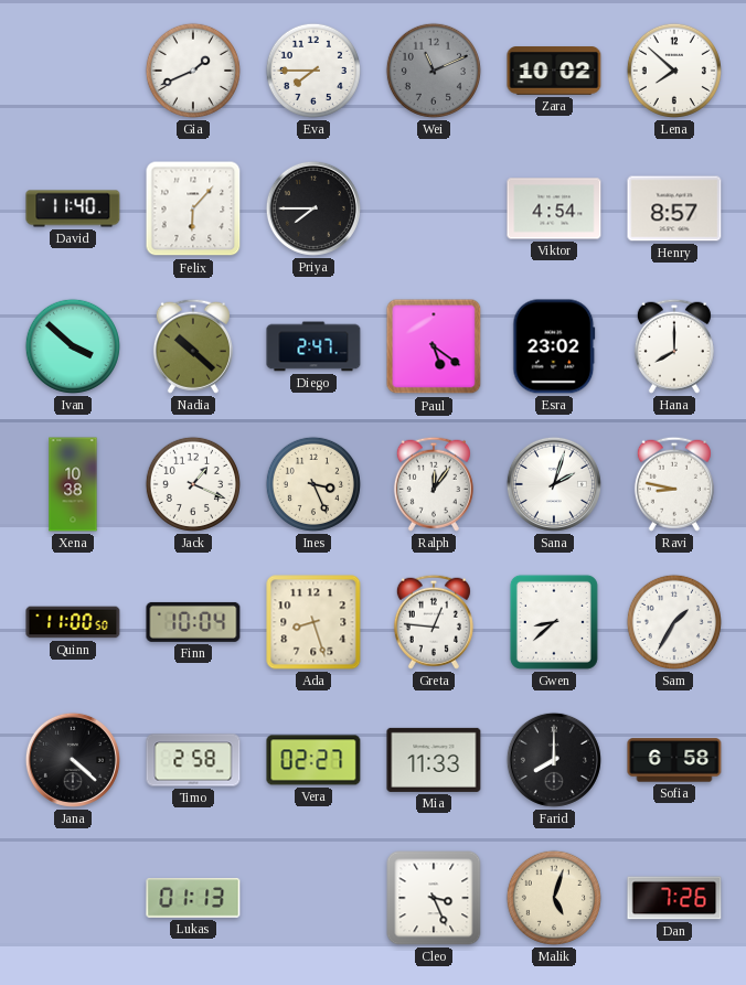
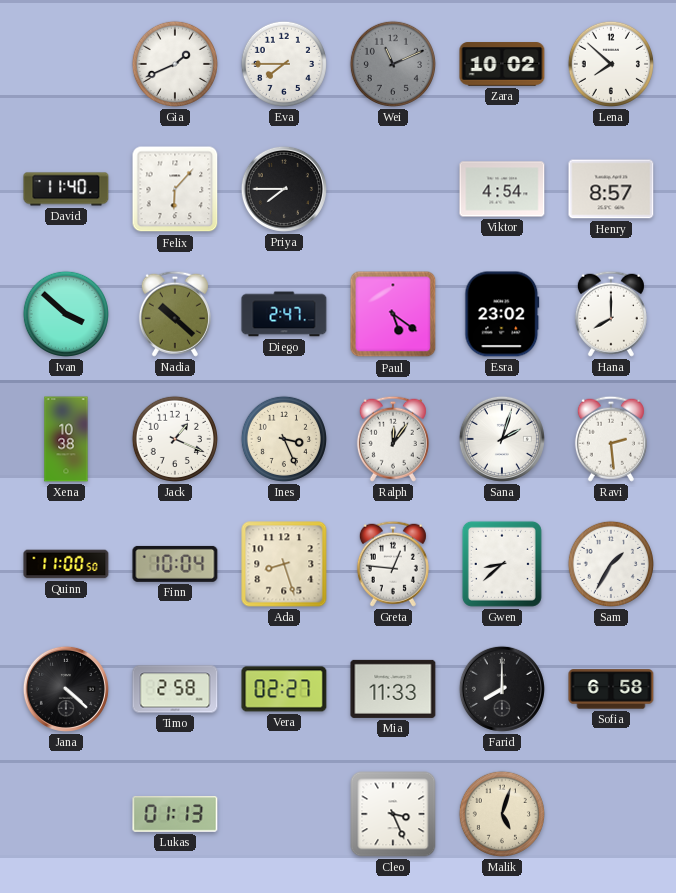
Ravi: 8:47 -> 2:29 (611, 439)
Dan: 7:26 -> none (674, 898)
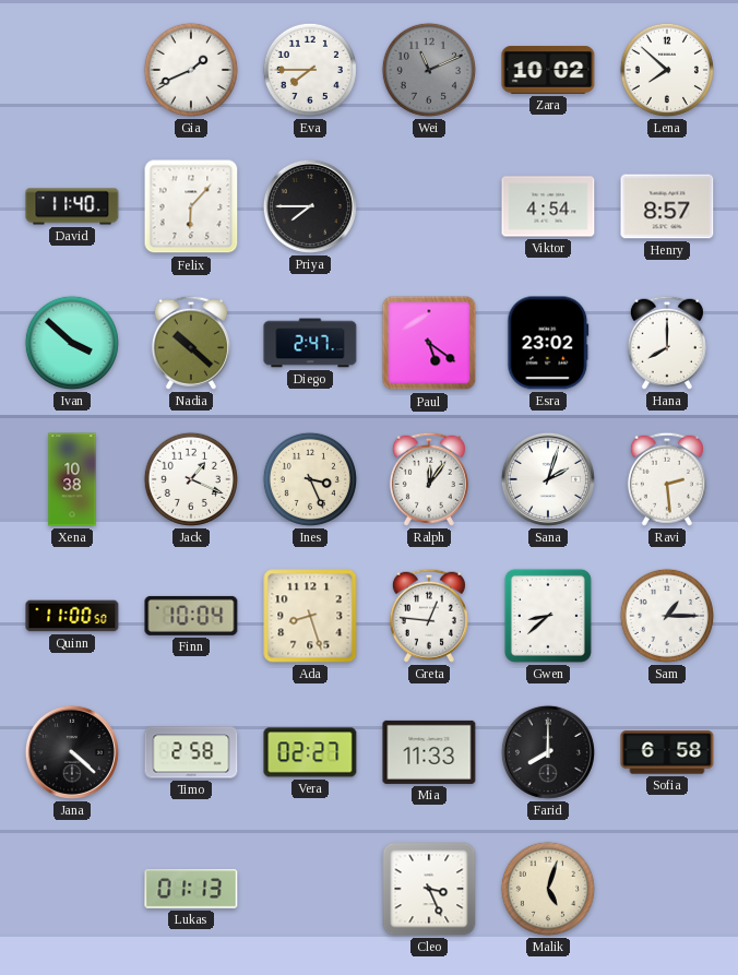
Sam: 1:35 -> 1:15 (667, 616)
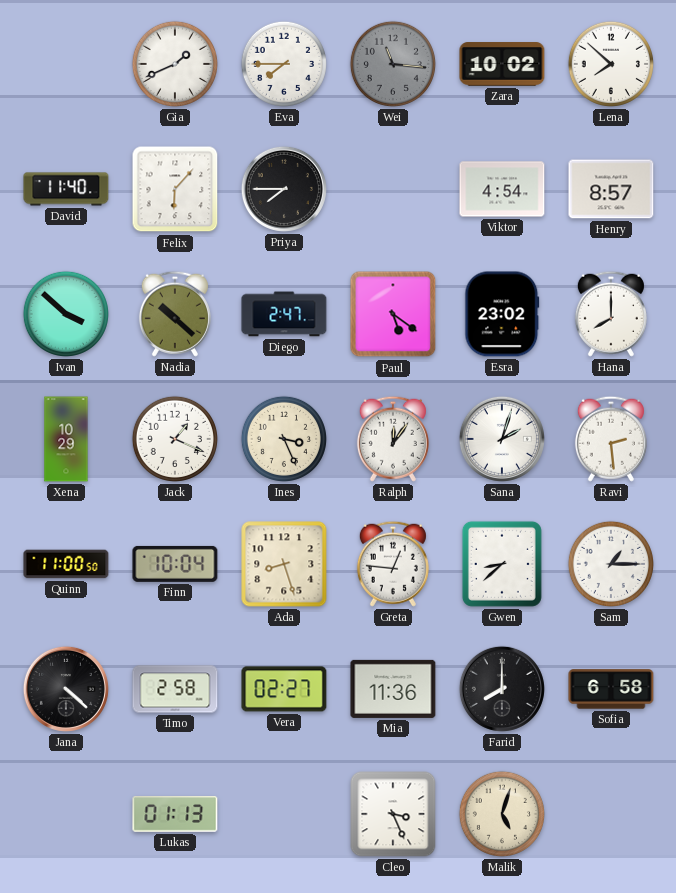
Wei: 11:11 -> 11:16 (393, 64)
Xena: 10:38 -> 10:29 (66, 439)
Mia: 11:33 -> 11:36 (393, 689)
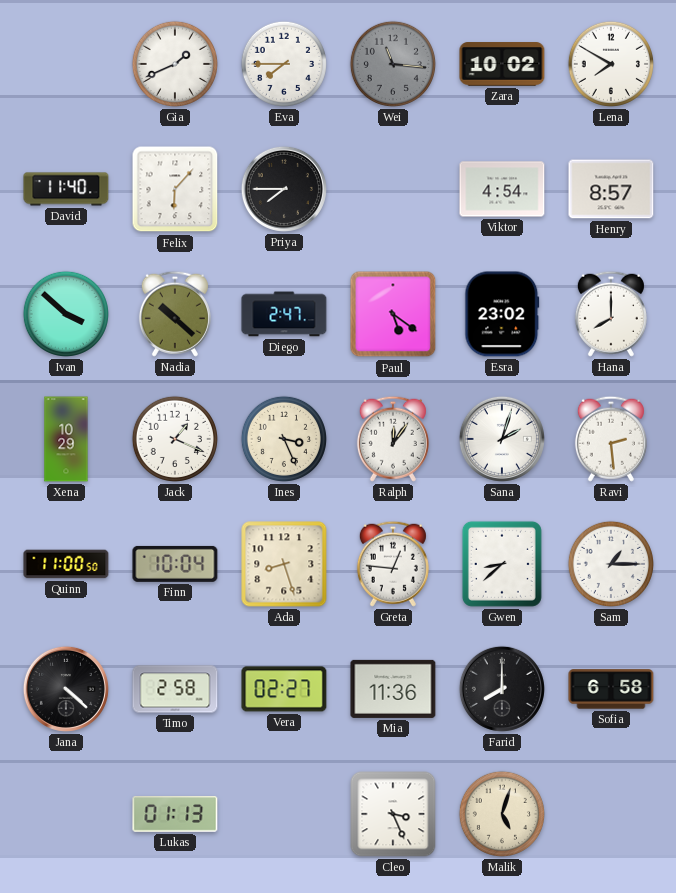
Lena: 7:52 -> 7:50 (611, 64)
